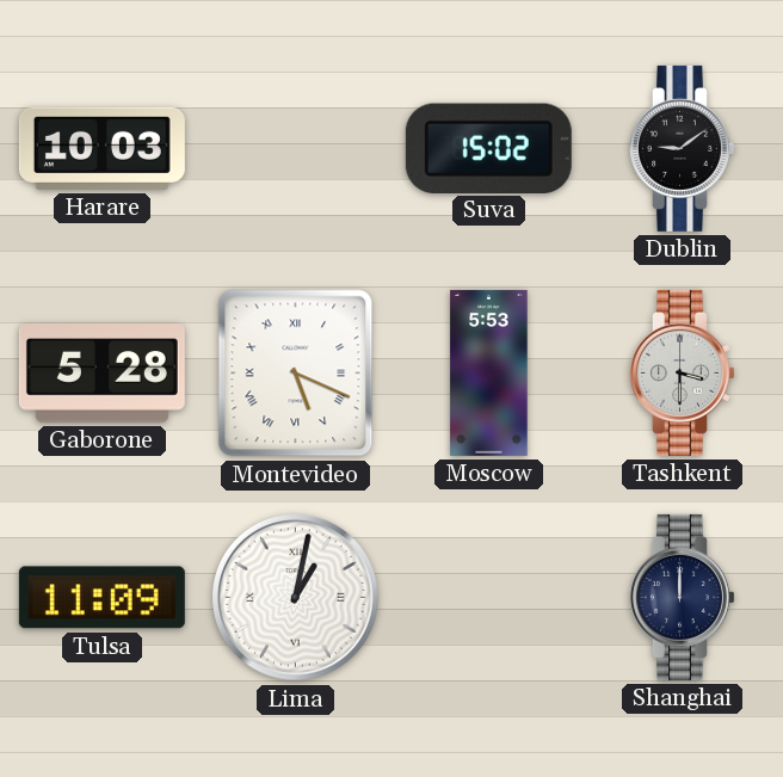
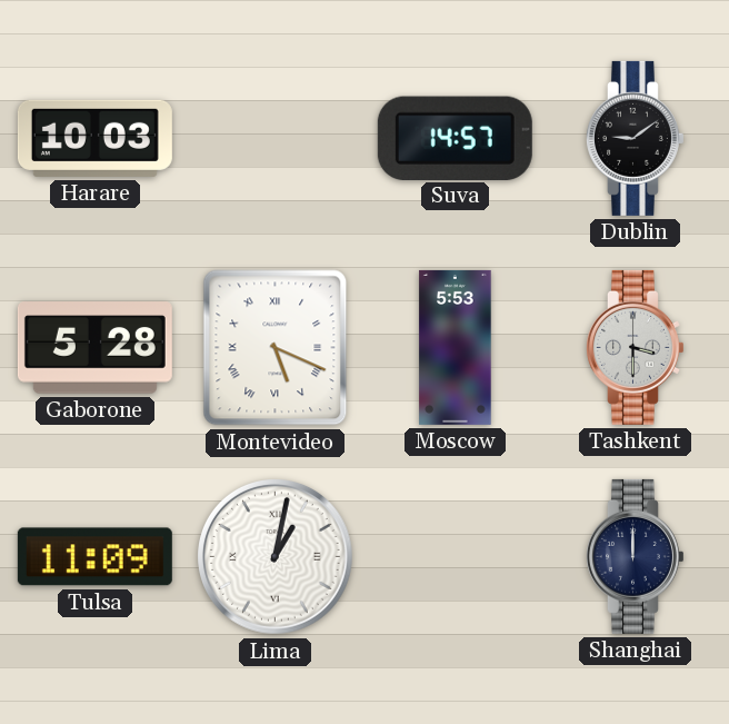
Suva: 15:02 -> 14:57 (455, 138)
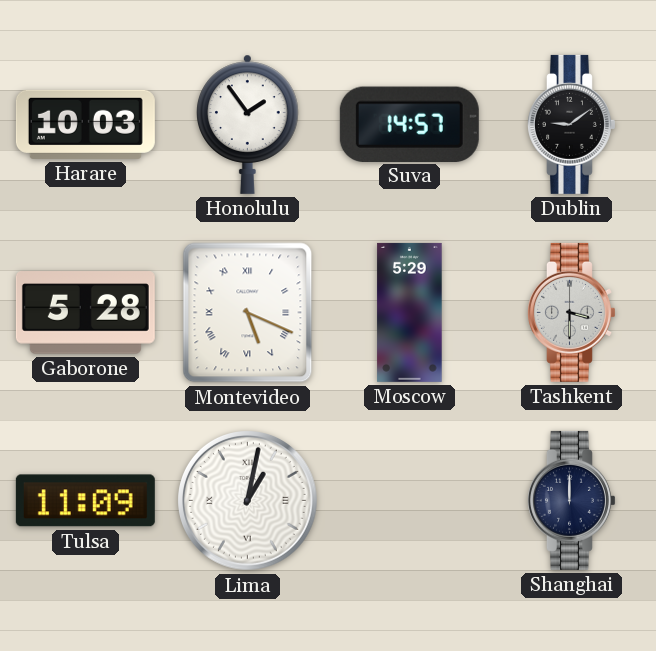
Honolulu: none -> 1:54 (248, 124)
Moscow: 5:53 -> 5:29 (410, 312)
